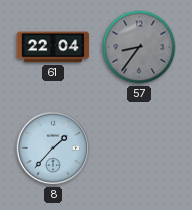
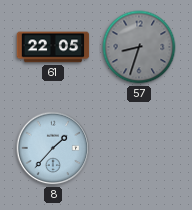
61: 22:04 -> 22:05 (53, 47)
57: 8:36 -> 8:33 (139, 47)
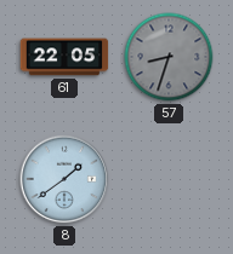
8: 1:37 -> 1:39 (64, 179)
